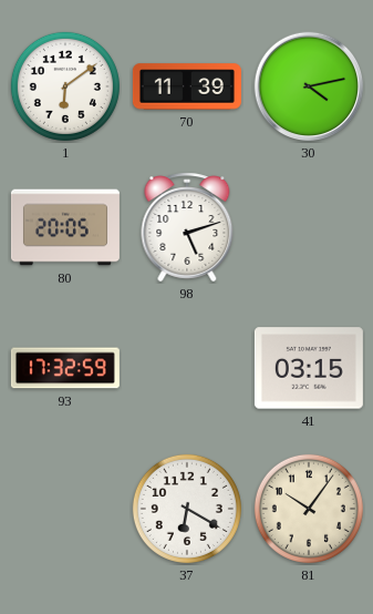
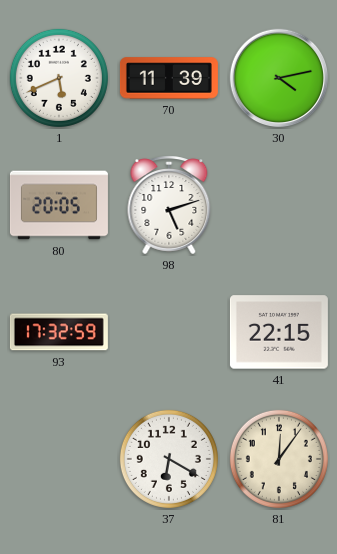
1: 6:09 -> 5:41 (59, 78)
41: 03:15 -> 22:15 (279, 332)
81: 10:06 -> 12:06 (279, 459)
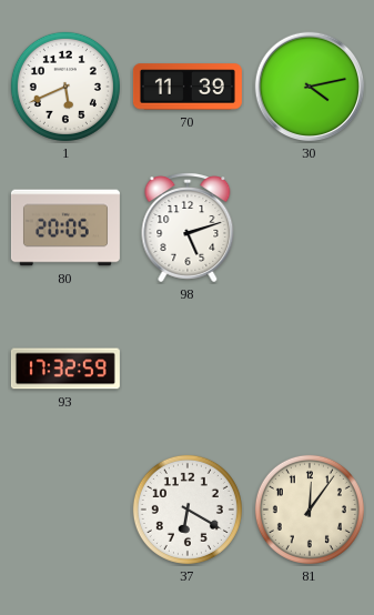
41: 22:15 -> none (279, 332)
